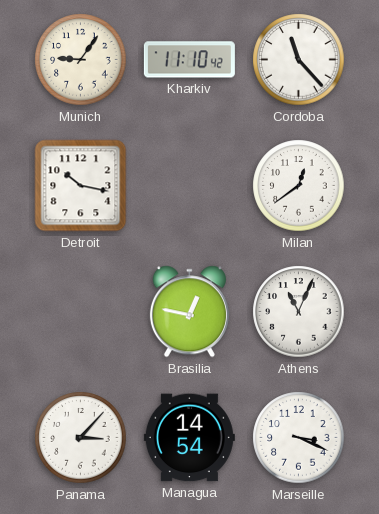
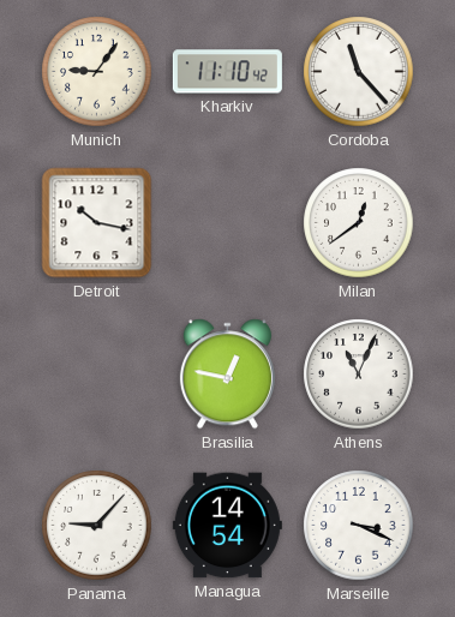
Panama: 3:07 -> 9:07 (97, 526)
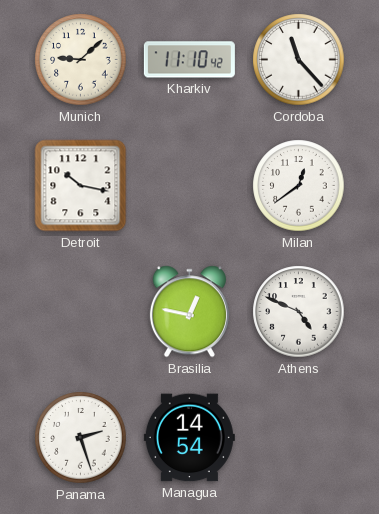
Munich: 9:06 -> 9:08 (81, 60)
Athens: 11:04 -> 4:49 (299, 312)
Panama: 9:07 -> 2:27 (81, 438)
Marseille: 3:19 -> none (359, 526)
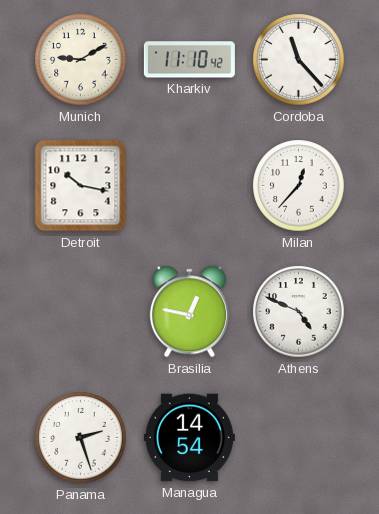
Munich: 9:08 -> 9:10 (81, 60)
Milan: 12:39 -> 12:37 (299, 186)
